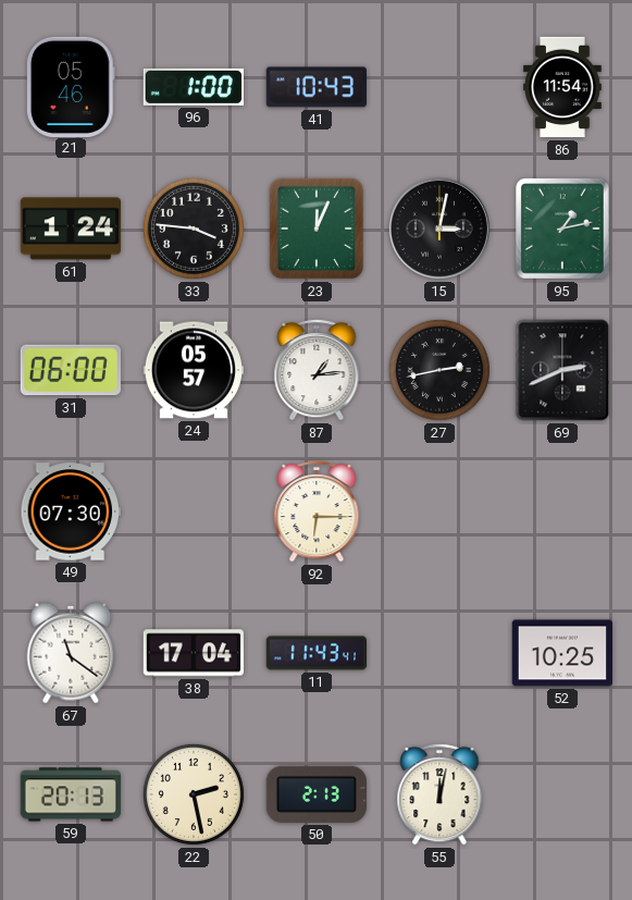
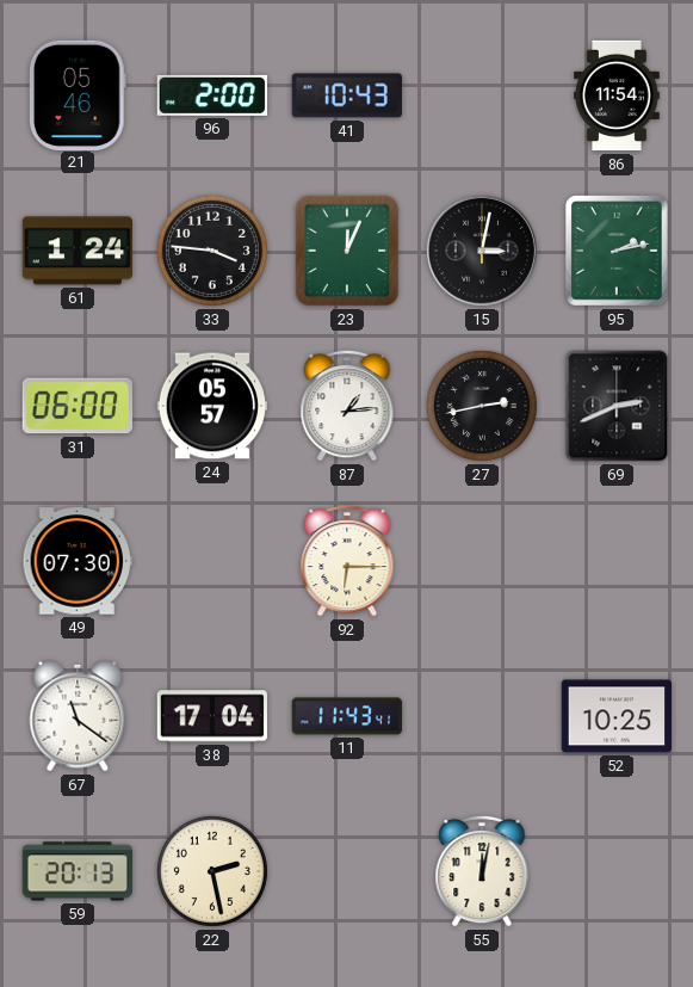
96: 1:00 -> 2:00 (212, 95)
95: 1:13 -> 2:13 (618, 252)
50: 2:13 -> none (317, 794)
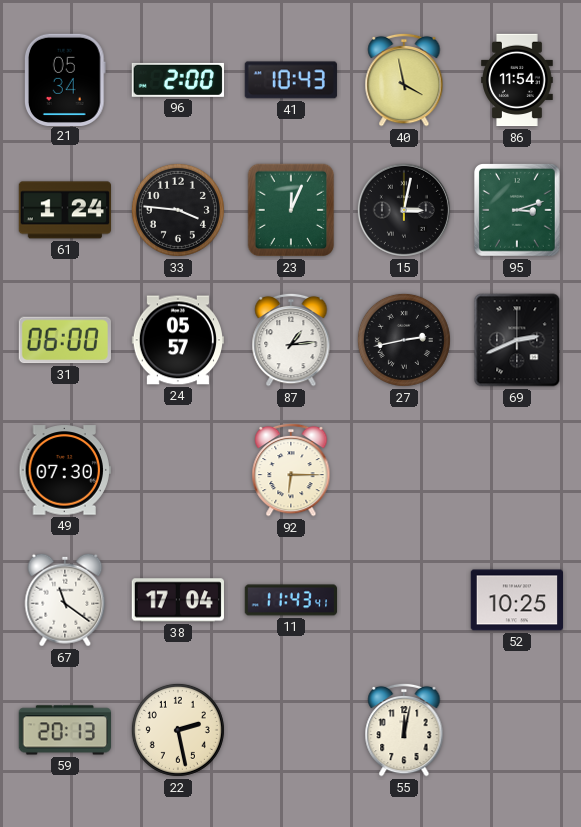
21: 05:46 -> 05:34 (65, 79)
40: none -> 3:58 (404, 80)
95: 2:13 -> 3:12 (518, 211)
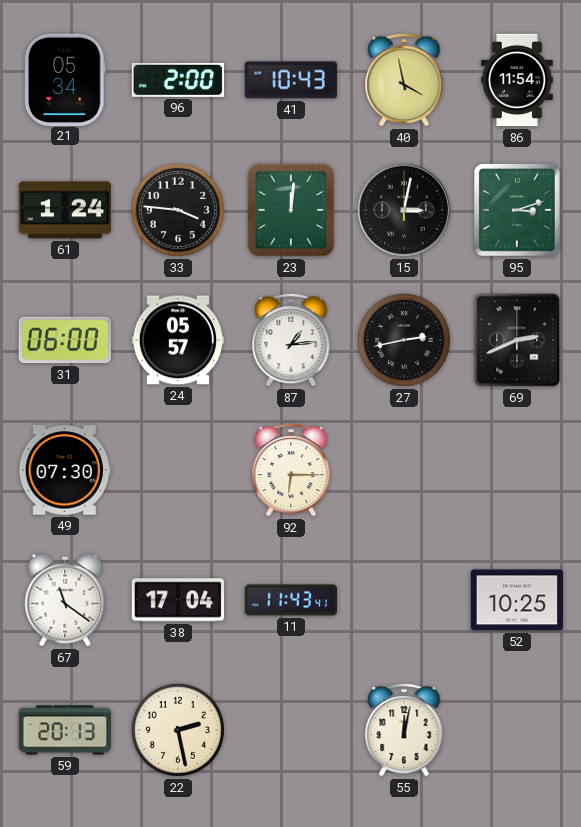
23: 12:04 -> 12:01 (291, 210)
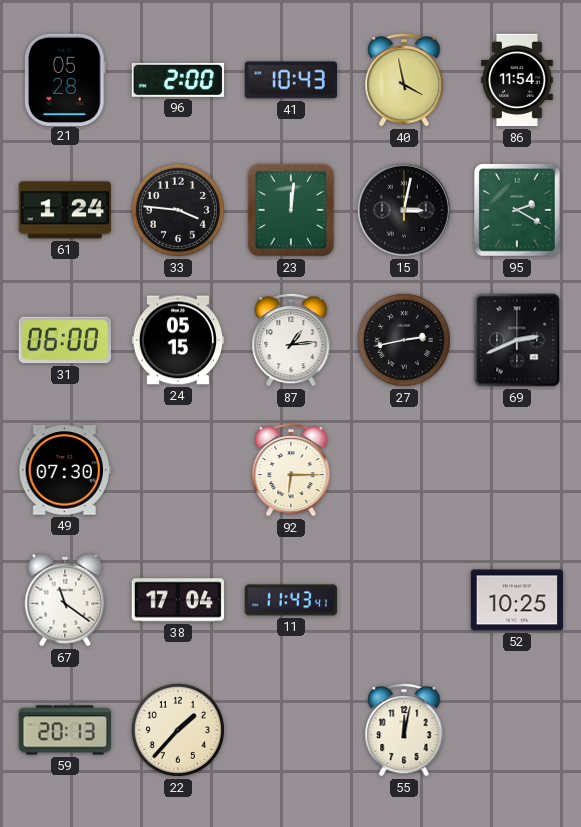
21: 05:34 -> 05:28 (65, 79)
95: 3:12 -> 2:20 (518, 211)
24: 05:57 -> 05:15 (177, 340)
22: 2:28 -> 1:37 (178, 730)
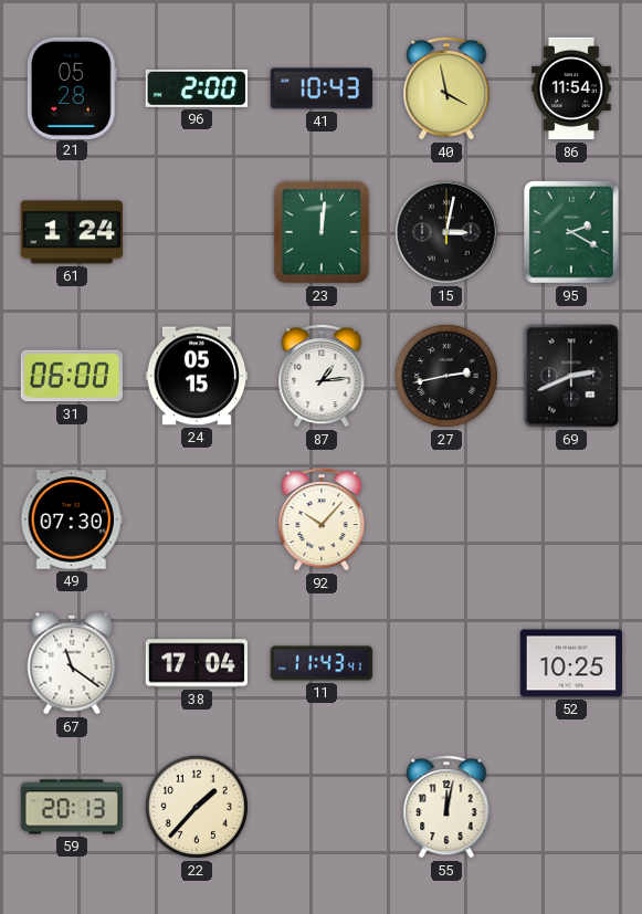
33: 3:46 -> none (178, 210)
92: 6:15 -> 10:07 (322, 519)
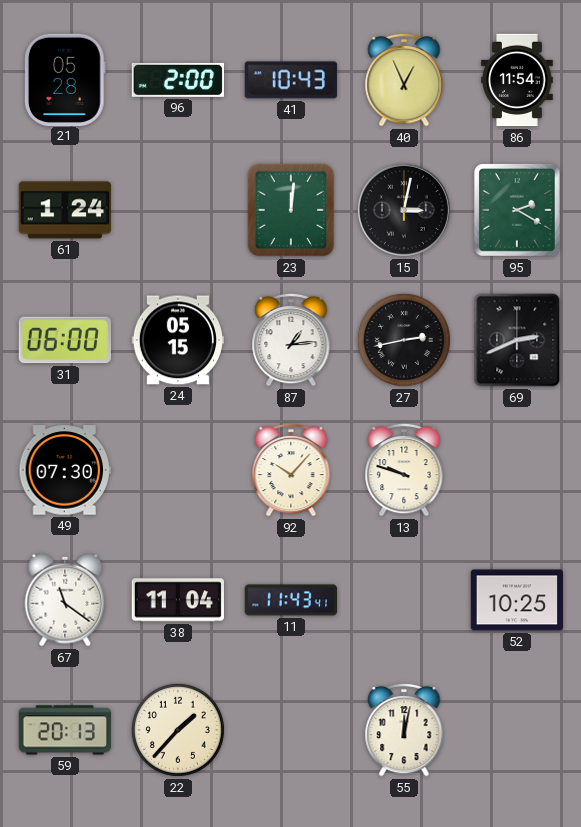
40: 3:58 -> 12:56 (404, 80)
13: none -> 9:48 (404, 470)
38: 17:04 -> 11:04 (178, 600)
